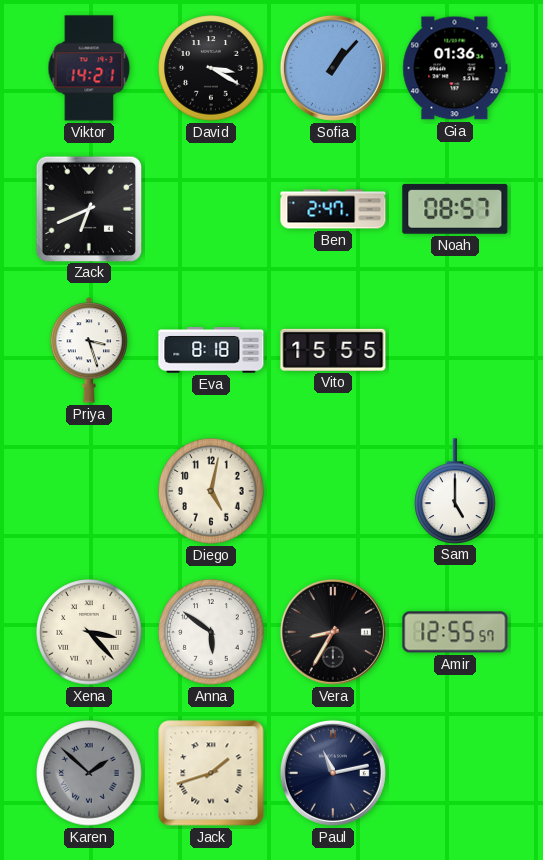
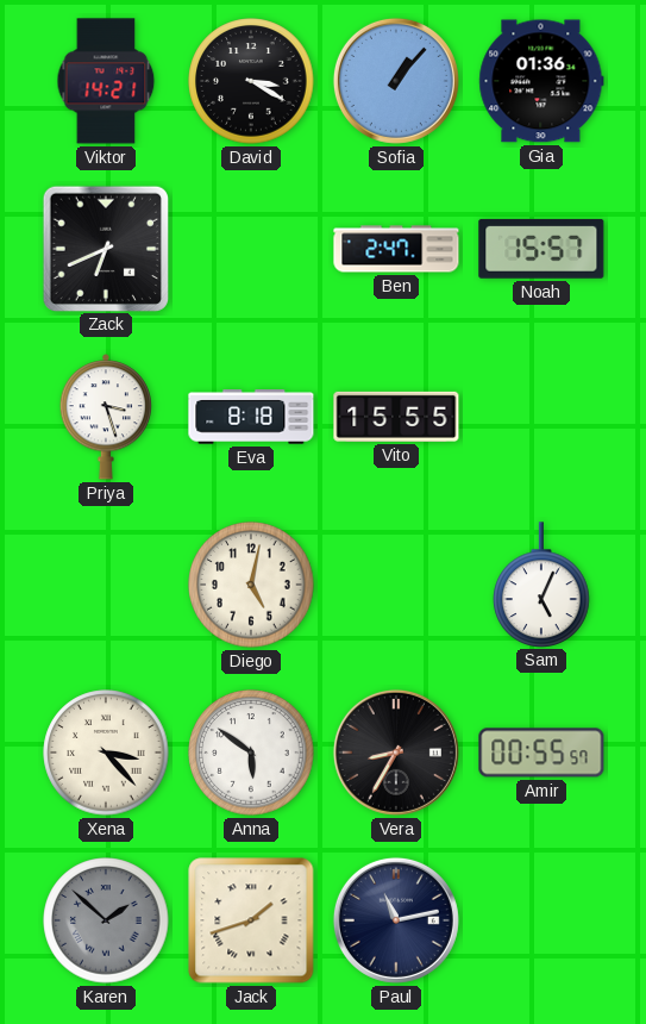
Noah: 08:57 -> 15:57 (541, 249)
Sam: 5:00 -> 5:04 (541, 585)
Amir: 12:55 -> 00:55 (541, 753)
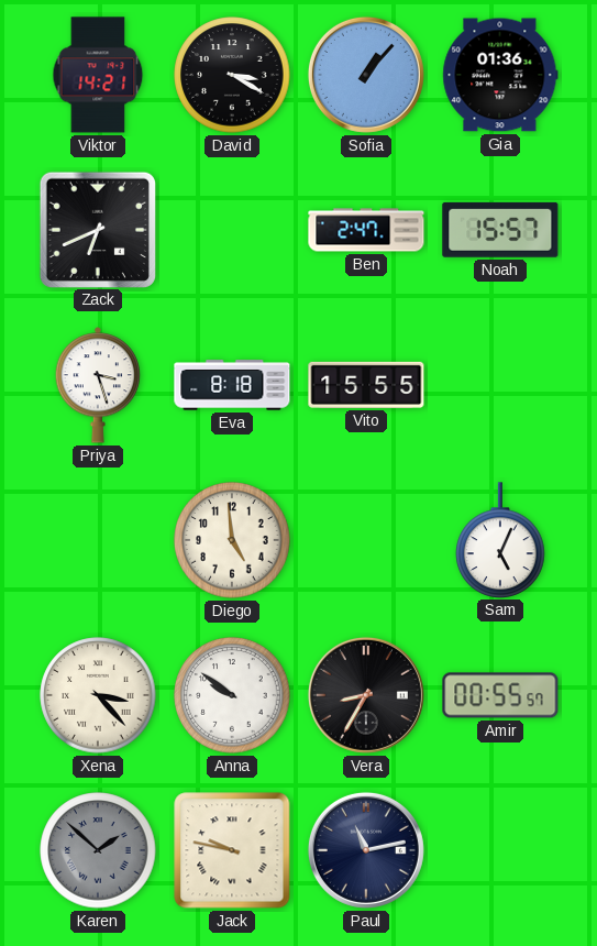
Diego: 5:02 -> 4:59 (232, 540)
Anna: 5:51 -> 9:51 (232, 695)
Jack: 1:42 -> 9:47 (232, 850)
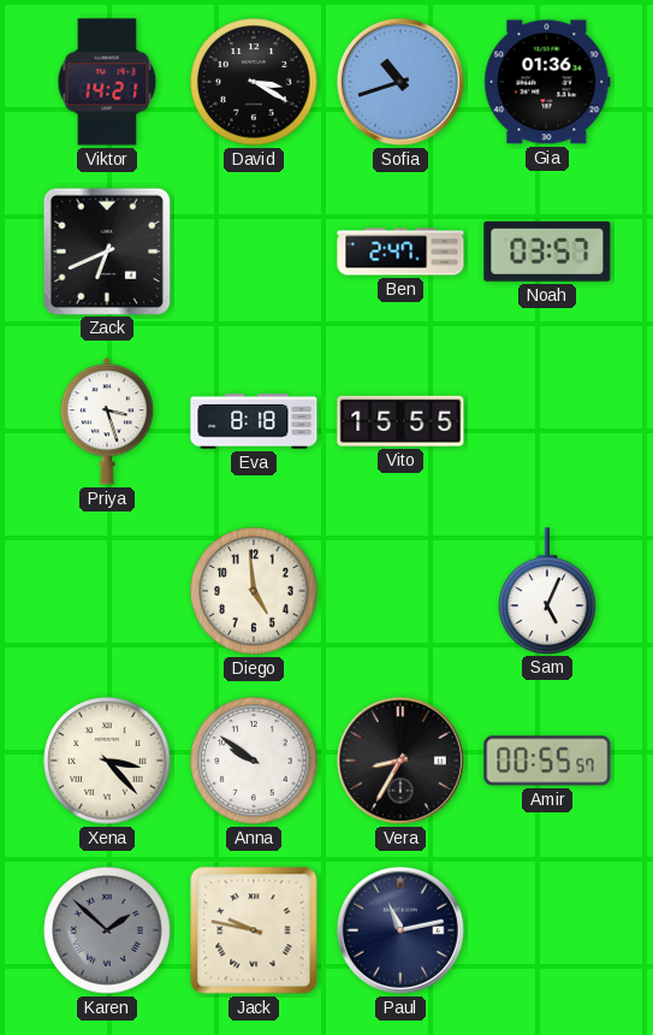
Sofia: 1:07 -> 10:42 (400, 82)
Noah: 15:57 -> 03:57 (547, 252)
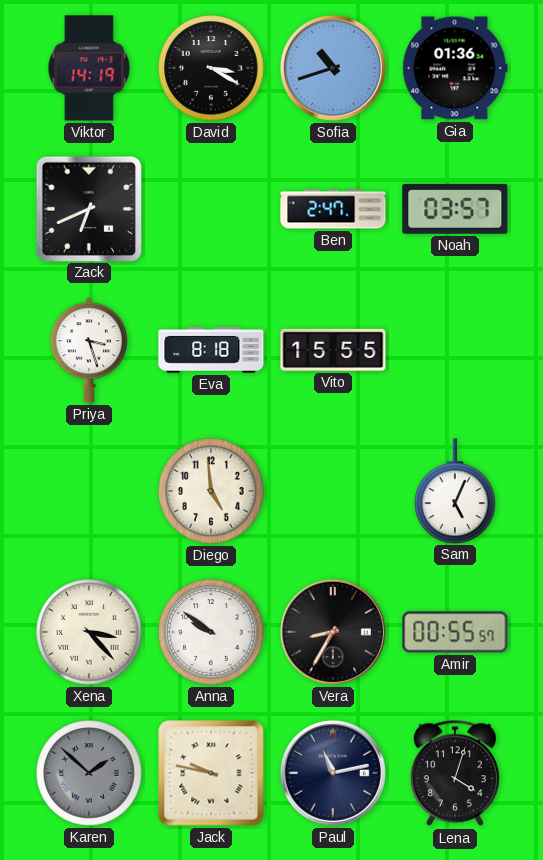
Viktor: 14:21 -> 14:19 (89, 68)
Lena: none -> 4:03 (455, 774)
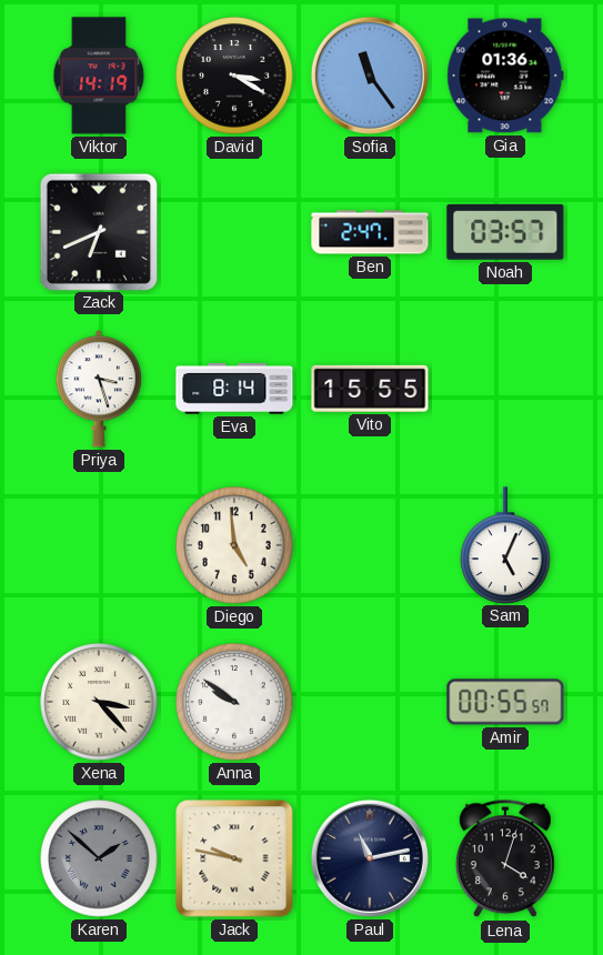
Sofia: 10:42 -> 11:24 (370, 76)
Eva: 8:18 -> 8:14 (234, 389)
Vera: 8:35 -> none (333, 632)
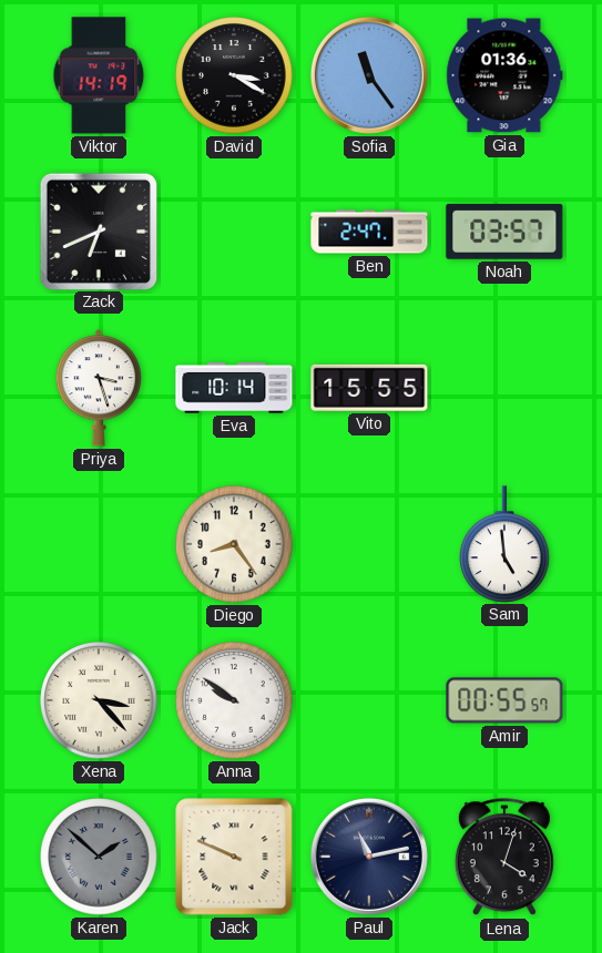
Eva: 8:14 -> 10:14 (234, 388)
Diego: 4:59 -> 8:24 (234, 544)
Sam: 5:04 -> 4:59 (504, 544)
Jack: 9:47 -> 9:49 (234, 857)
